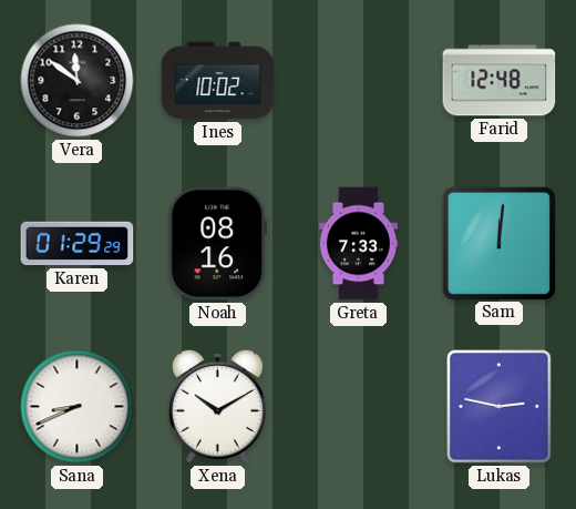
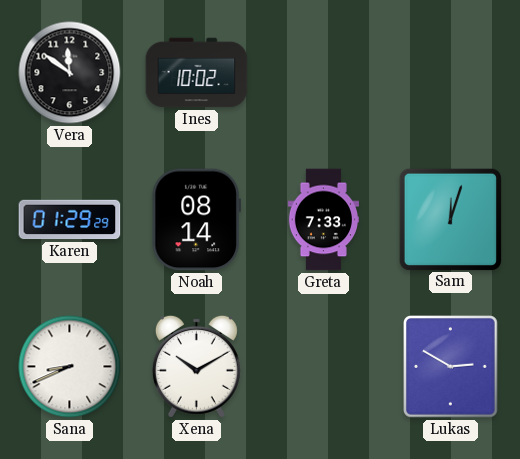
Farid: 12:48 -> none (500, 81)
Noah: 08:16 -> 08:14 (196, 220)
Sam: 12:01 -> 12:03 (450, 219)
Lukas: 2:47 -> 2:50 (451, 367)
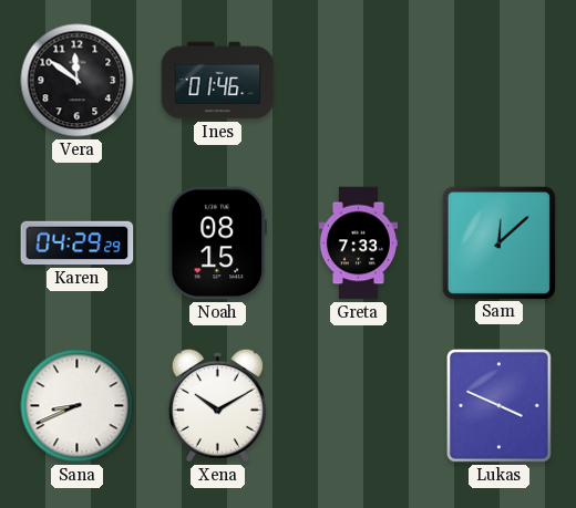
Ines: 10:02 -> 01:46 (218, 81)
Karen: 01:29 -> 04:29 (78, 243)
Noah: 08:14 -> 08:15 (217, 243)
Sam: 12:03 -> 12:08 (498, 242)
Lukas: 2:50 -> 3:49 (500, 406)
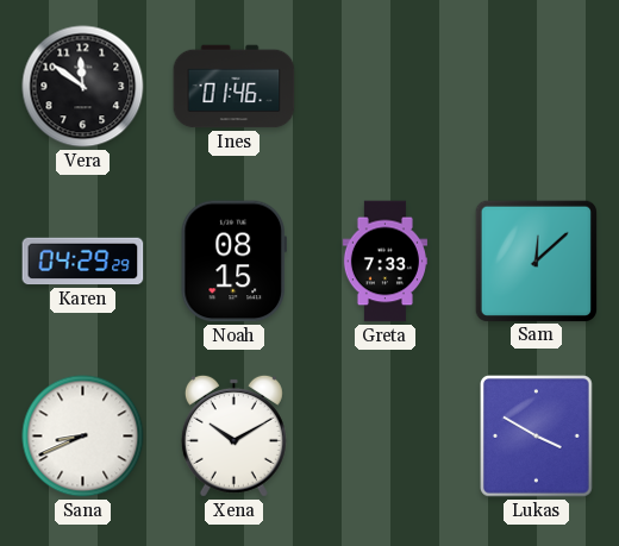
Lukas: 3:49 -> 3:50 (537, 437)
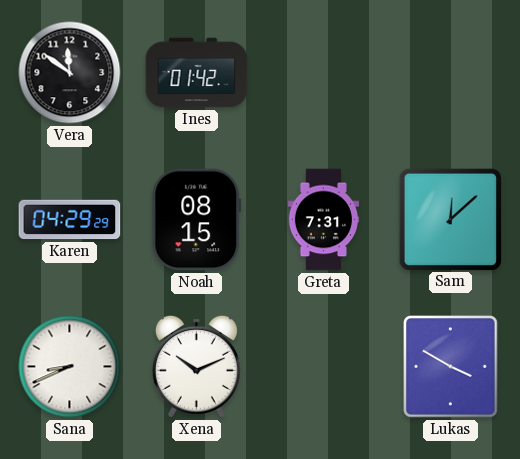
Ines: 01:46 -> 01:42 (197, 73)
Greta: 7:33 -> 7:31 (323, 220)
Xena: 10:10 -> 10:11 (196, 366)
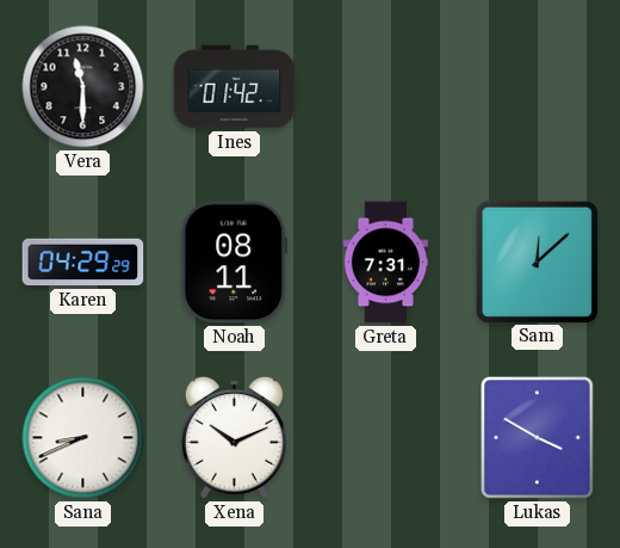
Vera: 11:51 -> 11:30 (83, 87)
Noah: 08:15 -> 08:11 (234, 263)
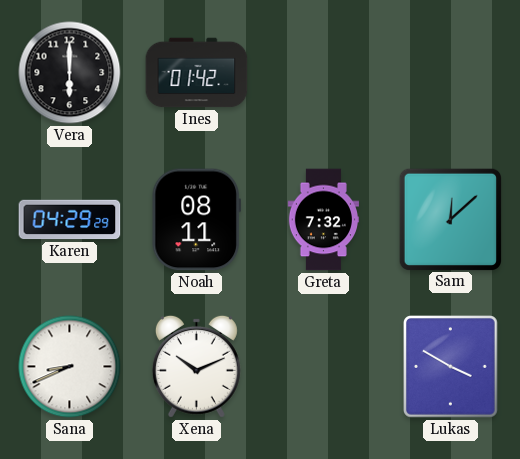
Vera: 11:30 -> 6:00 (70, 73)
Greta: 7:31 -> 7:32 (323, 220)
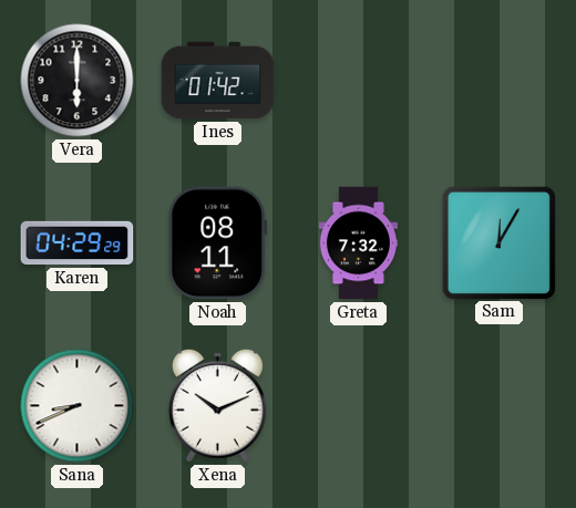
Sam: 12:08 -> 12:05 (498, 242)
Lukas: 3:50 -> none (451, 367)
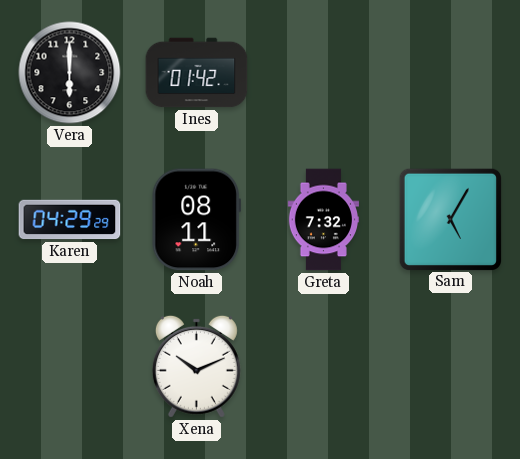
Sam: 12:05 -> 5:05 (450, 219)
Sana: 8:41 -> none (78, 406)
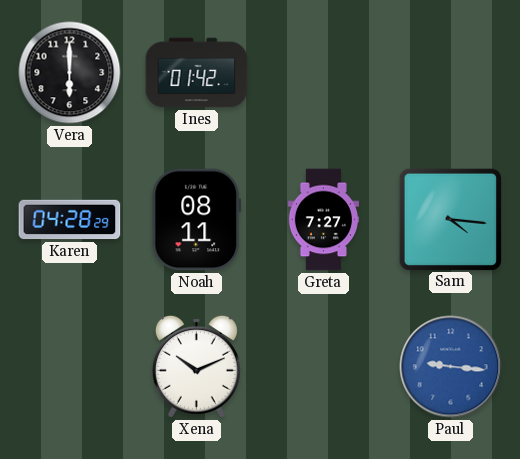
Karen: 04:29 -> 04:28 (70, 220)
Greta: 7:32 -> 7:27 (323, 220)
Sam: 5:05 -> 4:16 (450, 219)
Paul: none -> 9:16 (451, 367)
